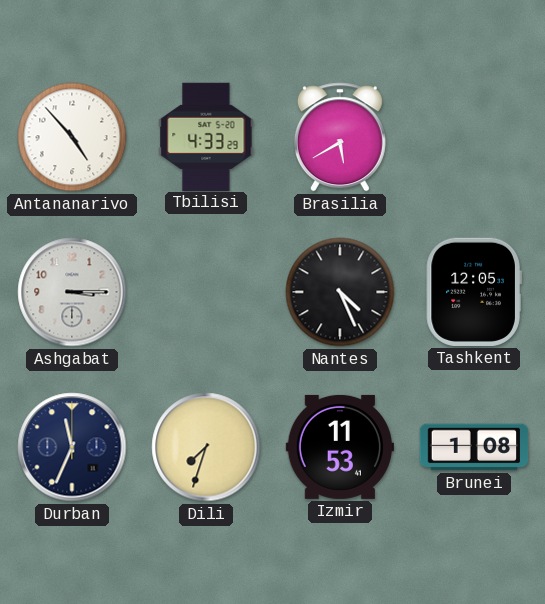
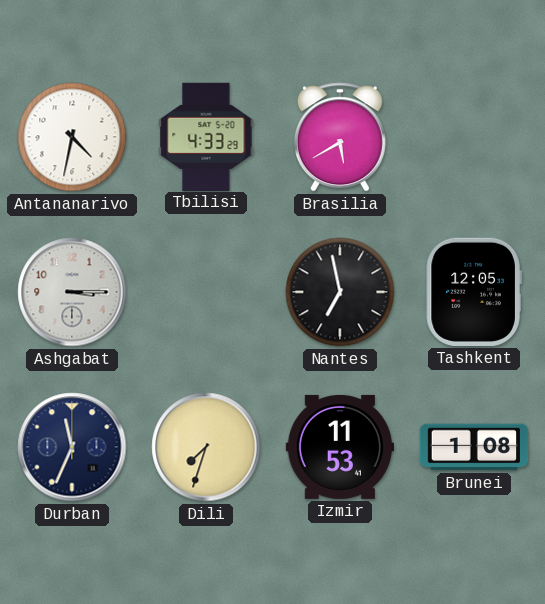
Antananarivo: 4:53 -> 4:32 (72, 137)
Nantes: 4:26 -> 6:58 (340, 292)
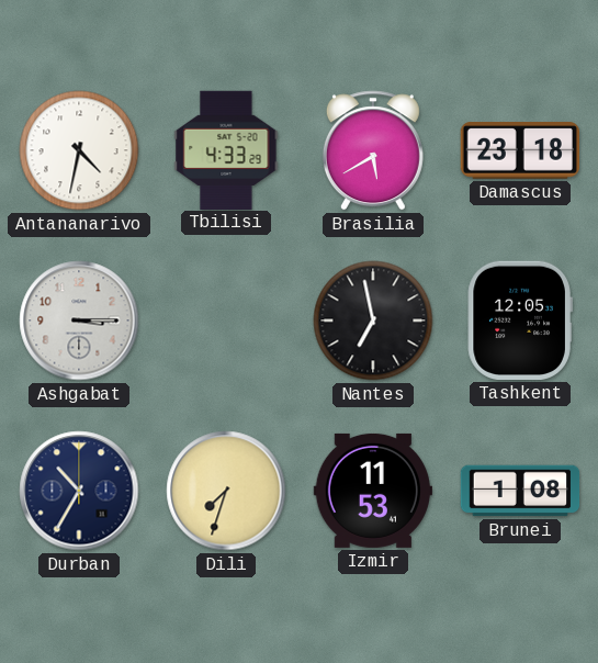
Damascus: none -> 23:18 (519, 151)
Durban: 11:34 -> 10:35 (79, 491)
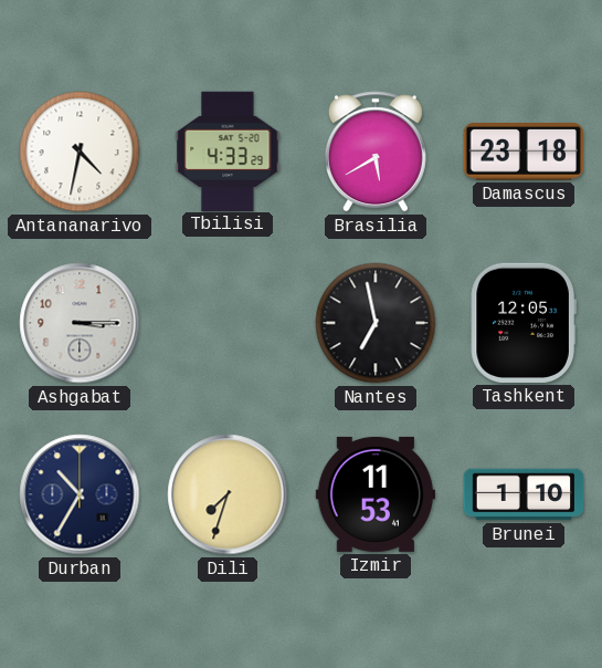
Brunei: 1:08 -> 1:10 (524, 494)
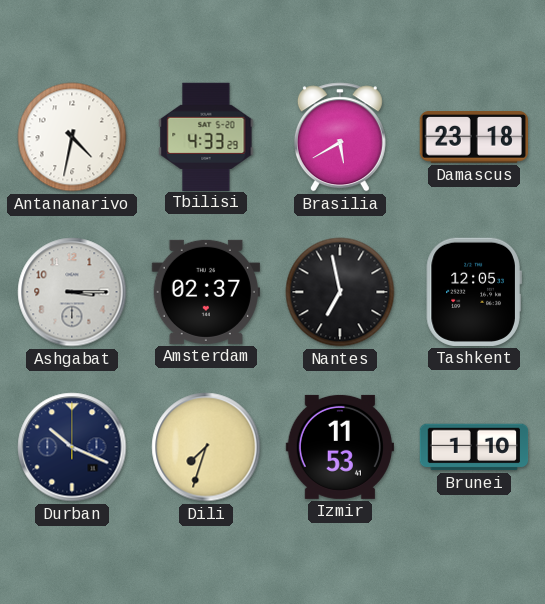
Amsterdam: none -> 02:37 (205, 292)
Durban: 10:35 -> 10:19 (72, 447)
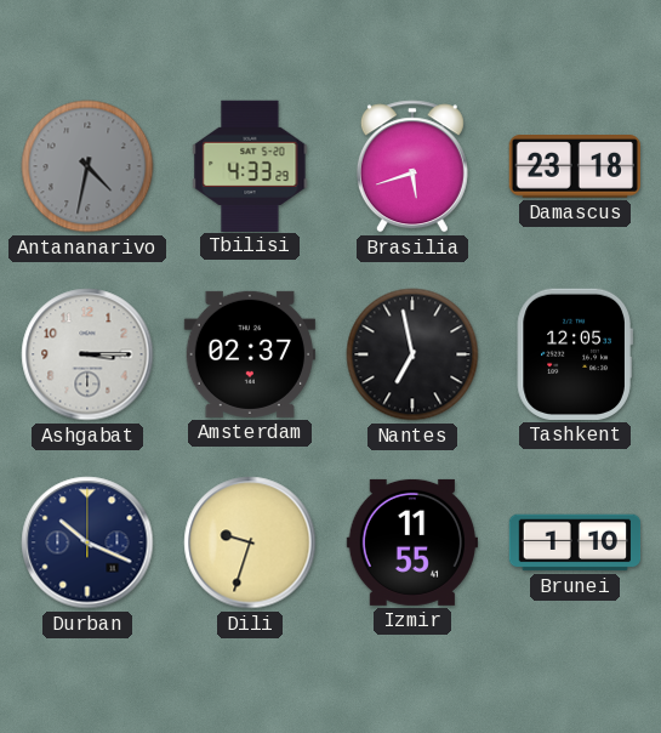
Antananarivo dial: white -> grey (87, 166)
Brasilia: 5:40 -> 5:42 (412, 166)
Dili: 7:33 -> 9:33 (250, 542)
Izmir: 11:53 -> 11:55 (411, 542)
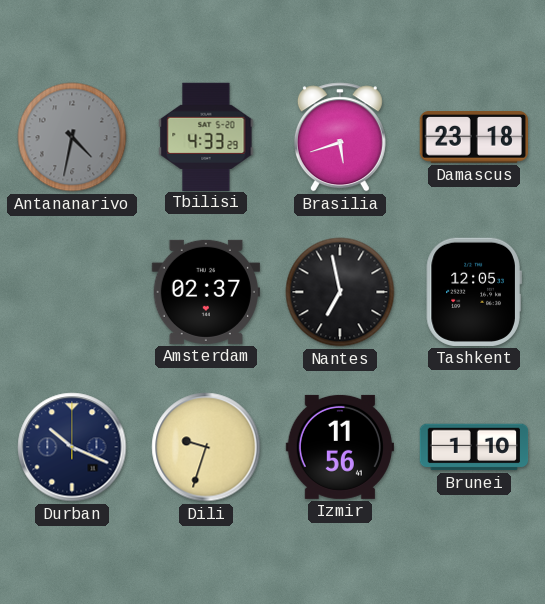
Ashgabat: 3:15 -> none (87, 354)
Izmir: 11:55 -> 11:56 (339, 447)
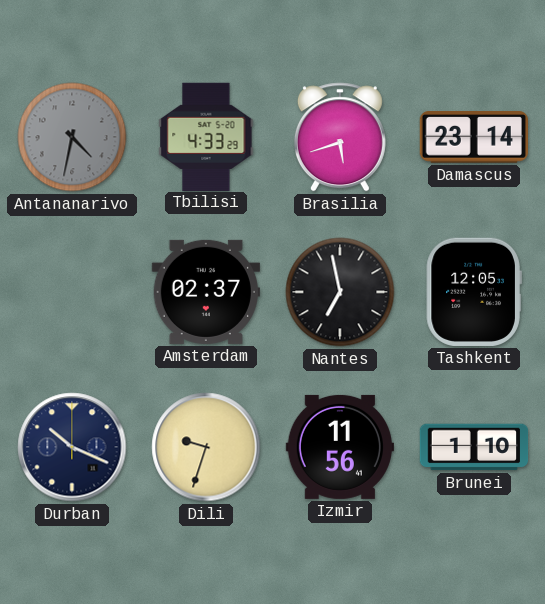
Damascus: 23:18 -> 23:14 (473, 138)
